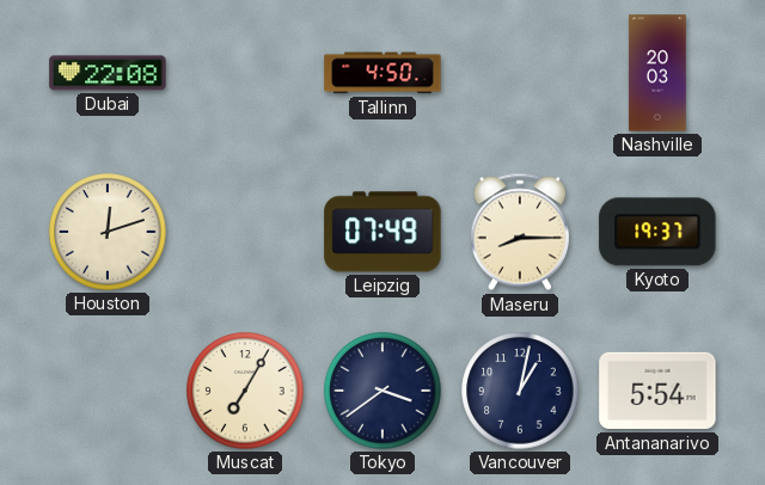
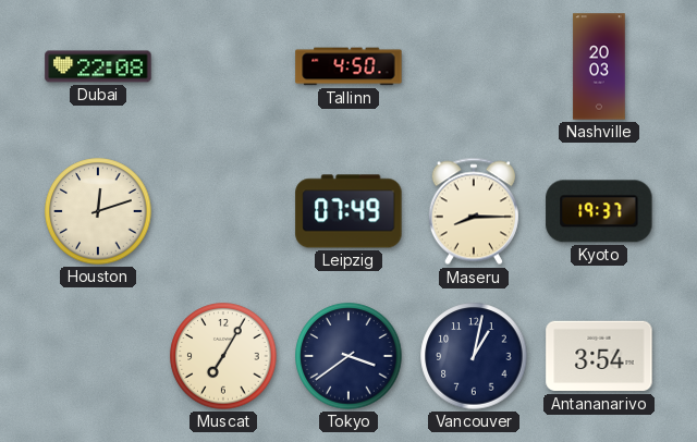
Antananarivo: 5:54 -> 3:54 (599, 356)
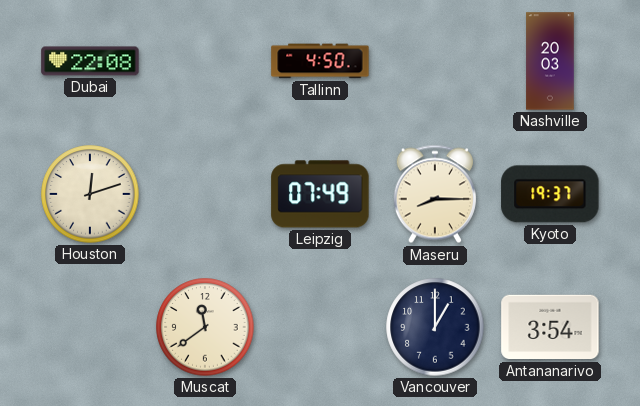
Muscat: 7:05 -> 11:39 (205, 327)
Tokyo: 3:39 -> none (348, 356)
Vancouver: 1:02 -> 1:00 (435, 327)
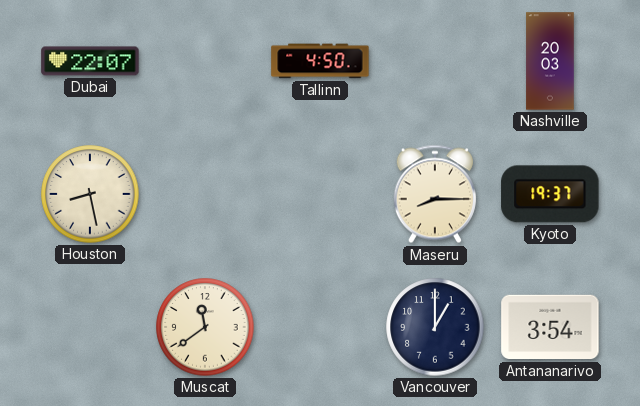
Dubai: 22:08 -> 22:07 (90, 61)
Houston: 12:12 -> 8:28 (90, 194)
Leipzig: 07:49 -> none (320, 194)
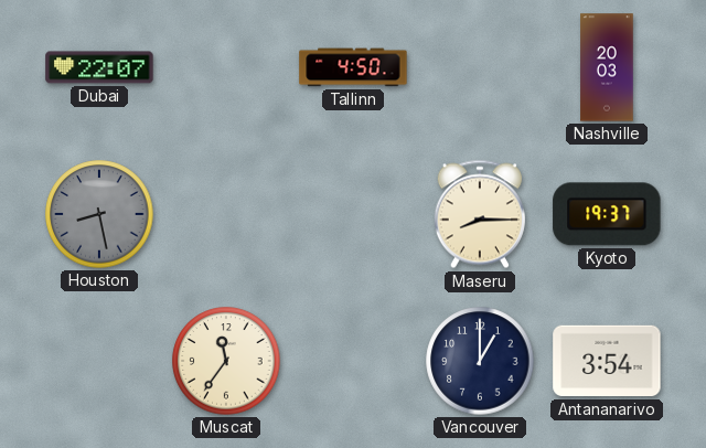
Houston dial: cream -> grey (99, 214)
Muscat: 11:39 -> 11:36 (226, 361)
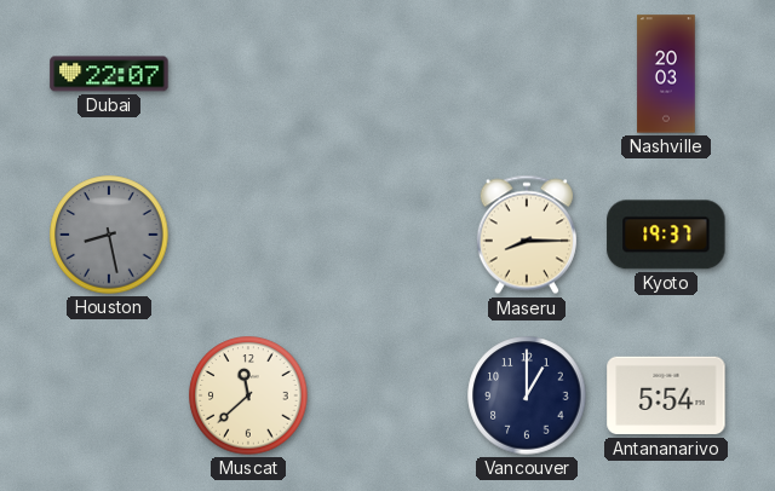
Tallinn: 4:50 -> none (353, 67)
Muscat: 11:36 -> 11:38 (248, 395)
Antananarivo: 3:54 -> 5:54 (666, 395)
